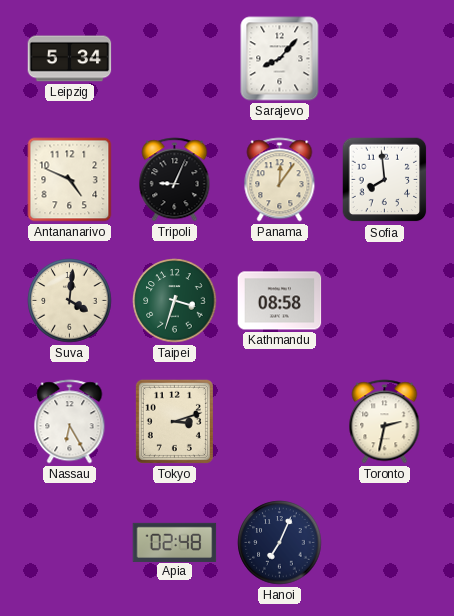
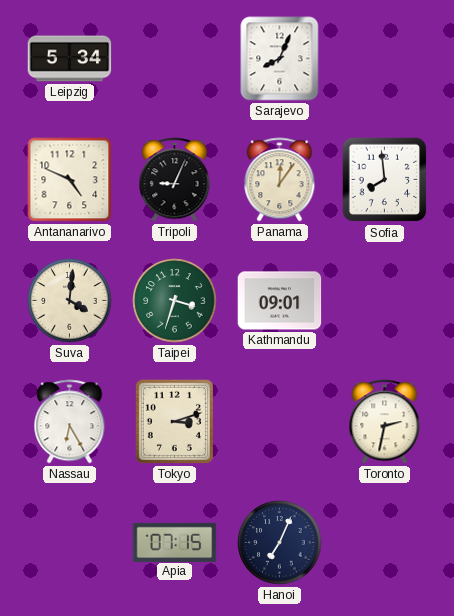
Sarajevo: 8:07 -> 8:04 (280, 59)
Kathmandu: 08:58 -> 09:01 (280, 301)
Apia: 02:48 -> 07:15 (175, 542)
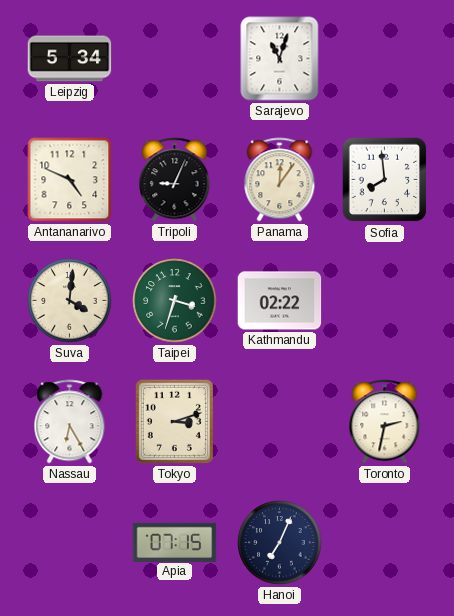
Sarajevo: 8:04 -> 11:03 (280, 59)
Kathmandu: 09:01 -> 02:22 (280, 301)
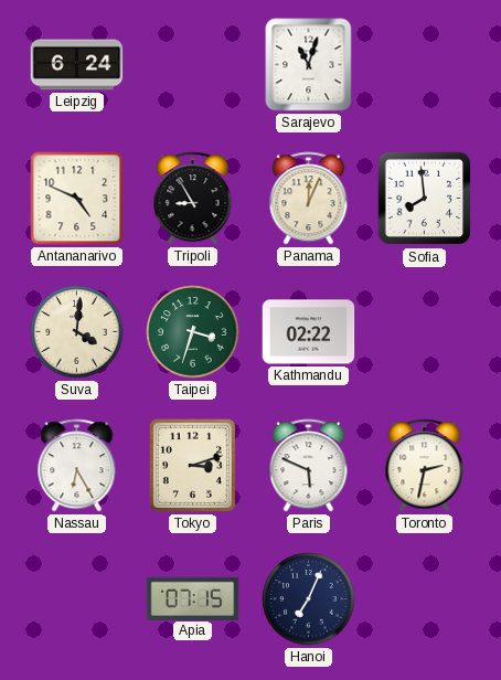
Leipzig: 5:34 -> 6:24 (77, 65)
Tripoli: 9:04 -> 8:55 (193, 199)
Panama: 12:06 -> 12:04 (309, 199)
Paris: none -> 5:49 (309, 466)
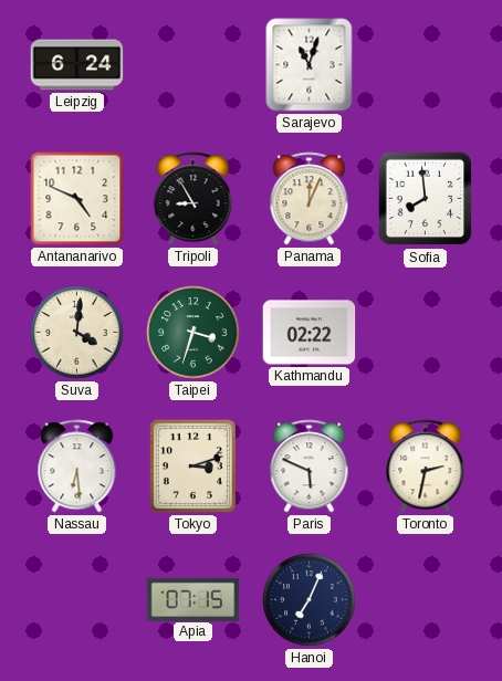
Nassau: 6:25 -> 6:29 (77, 467)
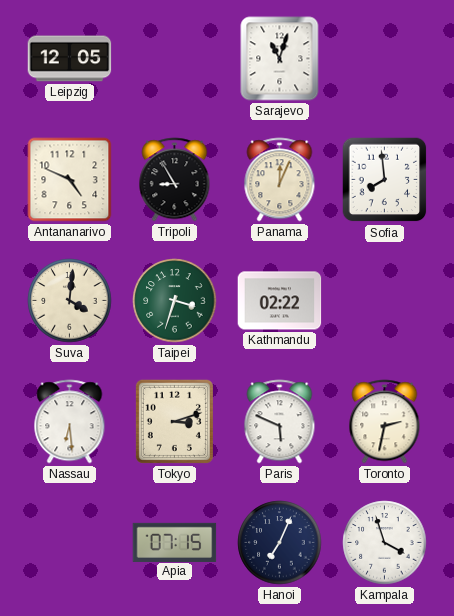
Leipzig: 6:24 -> 12:05 (70, 59)
Kampala: none -> 3:57 (385, 543)
